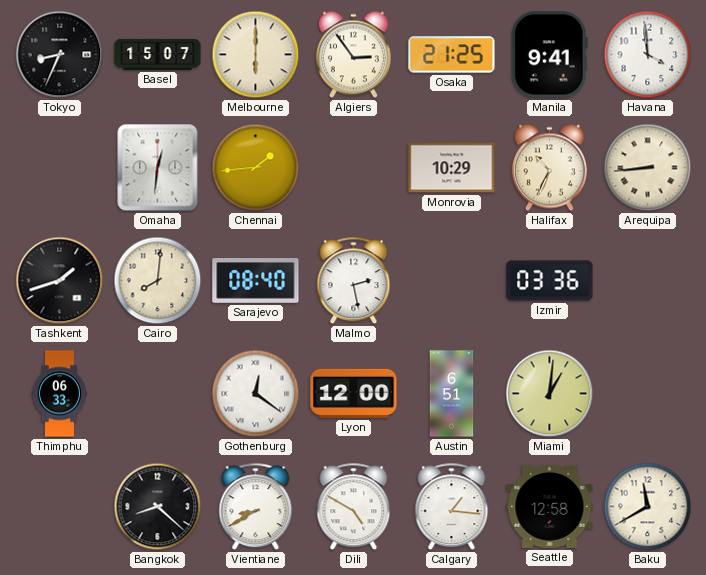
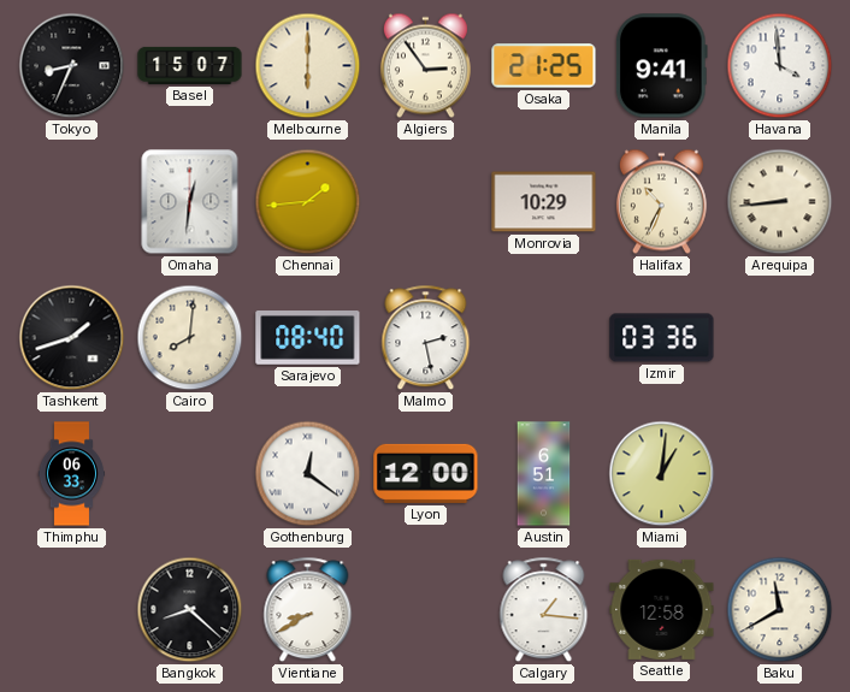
Dili: 4:50 -> none (354, 507)
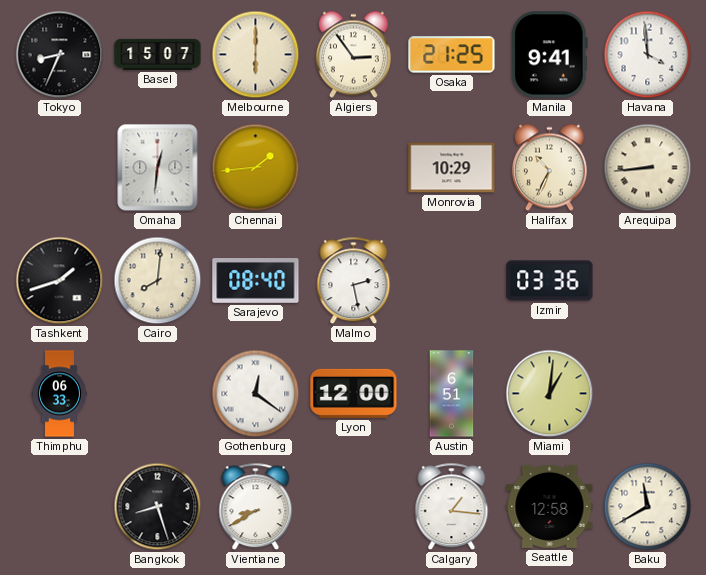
Bangkok: 8:22 -> 8:27 (158, 507)
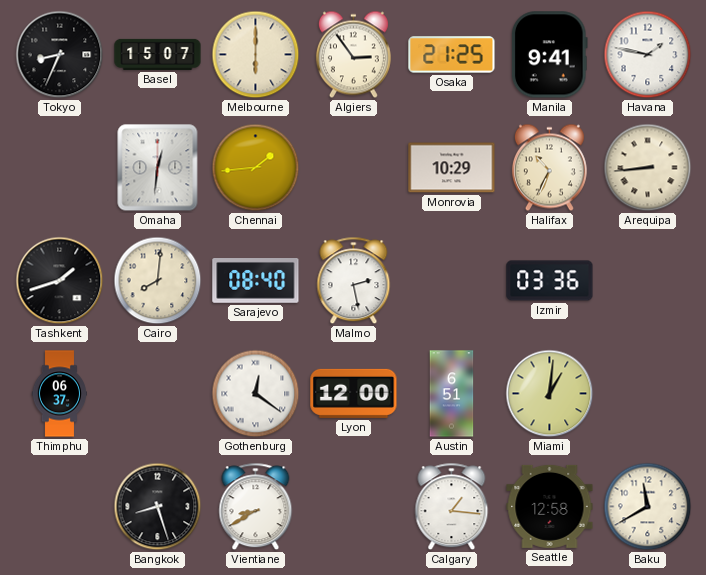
Havana: 3:59 -> 1:47 (648, 55)
Thimphu: 06:33 -> 06:37 (59, 394)
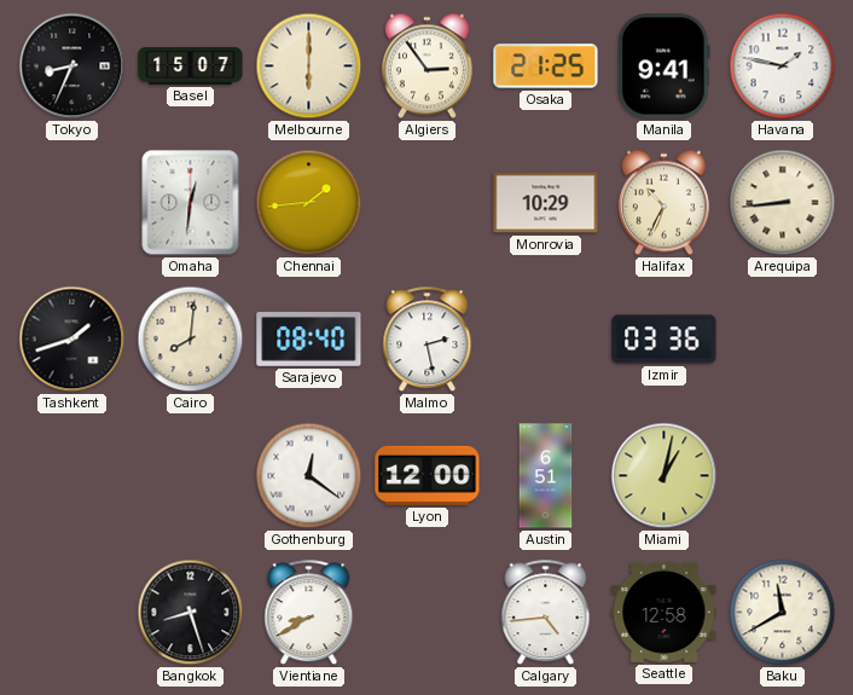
Thimphu: 06:37 -> none (59, 394)
Miami: 1:01 -> 1:02 (665, 476)
Calgary: 1:16 -> 4:44 (546, 613)
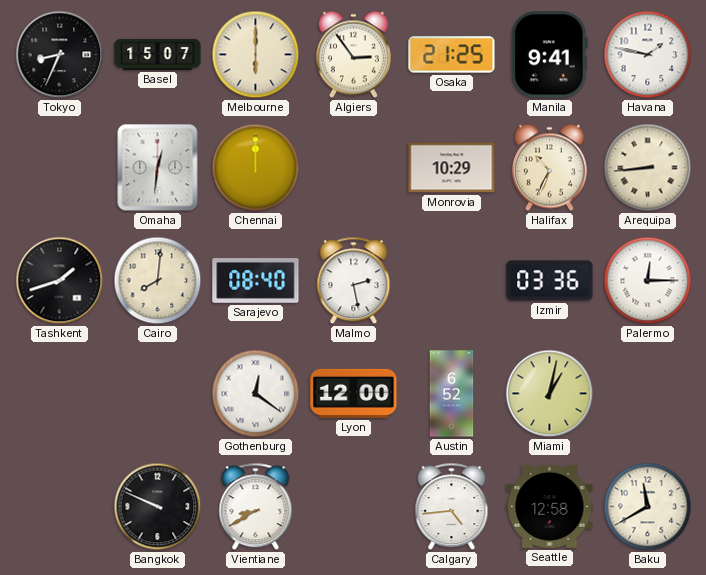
Chennai: 1:44 -> 12:00 (256, 168)
Palermo: none -> 12:15 (648, 281)
Austin: 6:51 -> 6:52 (452, 394)
Bangkok: 8:27 -> 9:49 (158, 507)
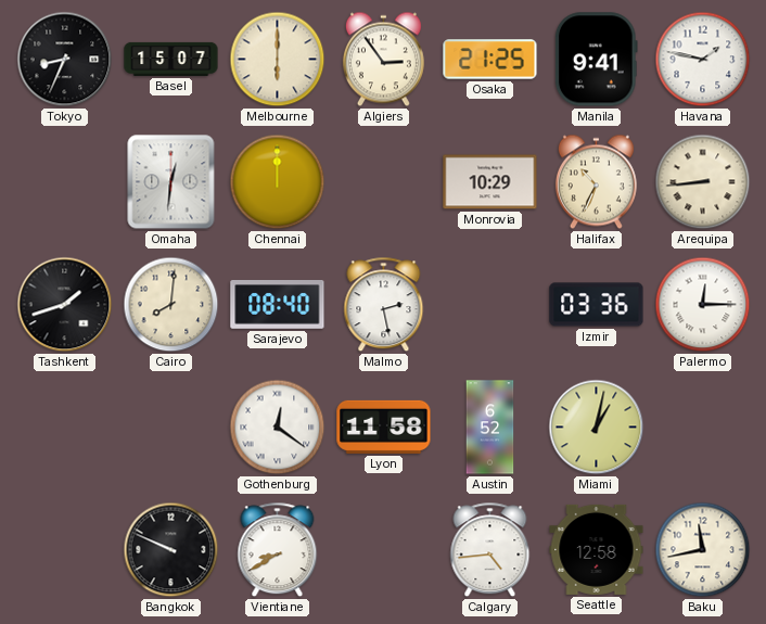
Lyon: 12:00 -> 11:58 (384, 426)
Baku: 11:40 -> 11:43 (703, 550)
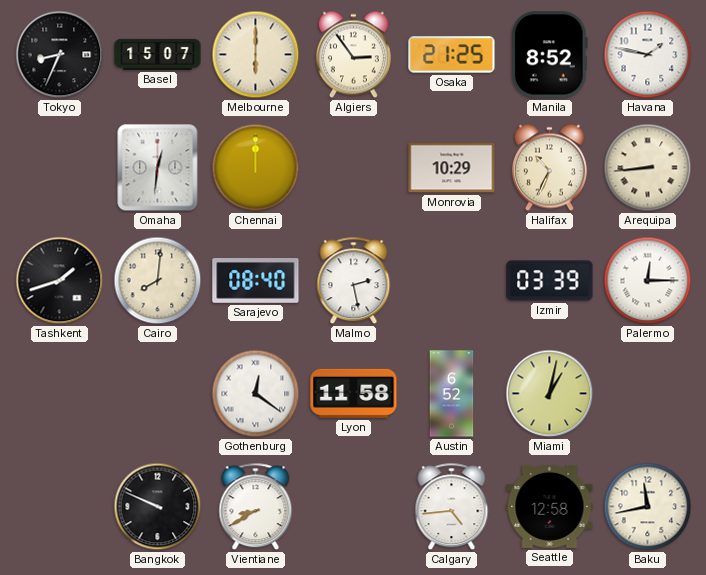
Manila: 9:41 -> 8:52 (549, 55)
Izmir: 03:36 -> 03:39 (550, 281)
